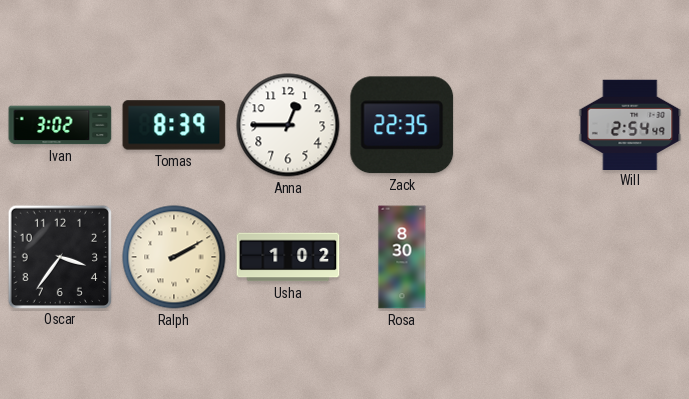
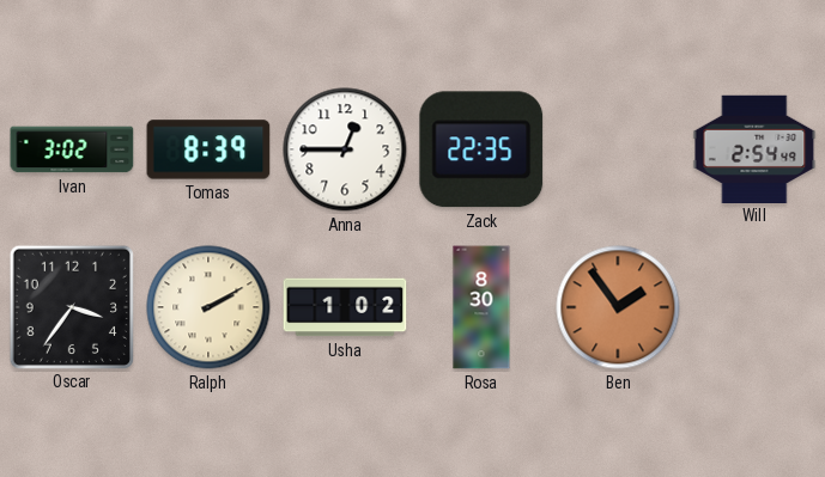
Ben: none -> 1:54 (618, 307)
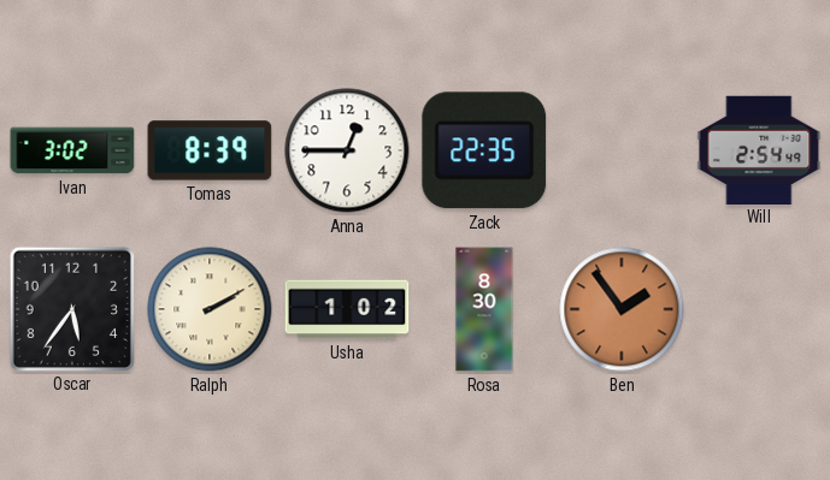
Oscar: 3:36 -> 5:36 (71, 308)
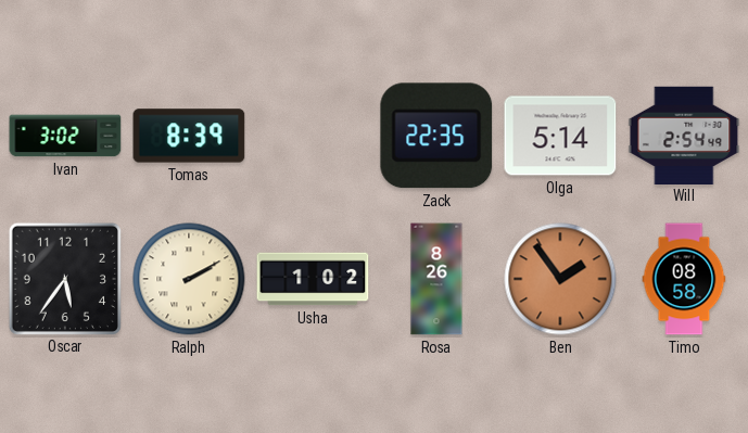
Anna: 12:45 -> none (347, 150)
Olga: none -> 5:14 (560, 136)
Rosa: 8:30 -> 8:26 (436, 279)
Timo: none -> 08:58 (684, 279)
